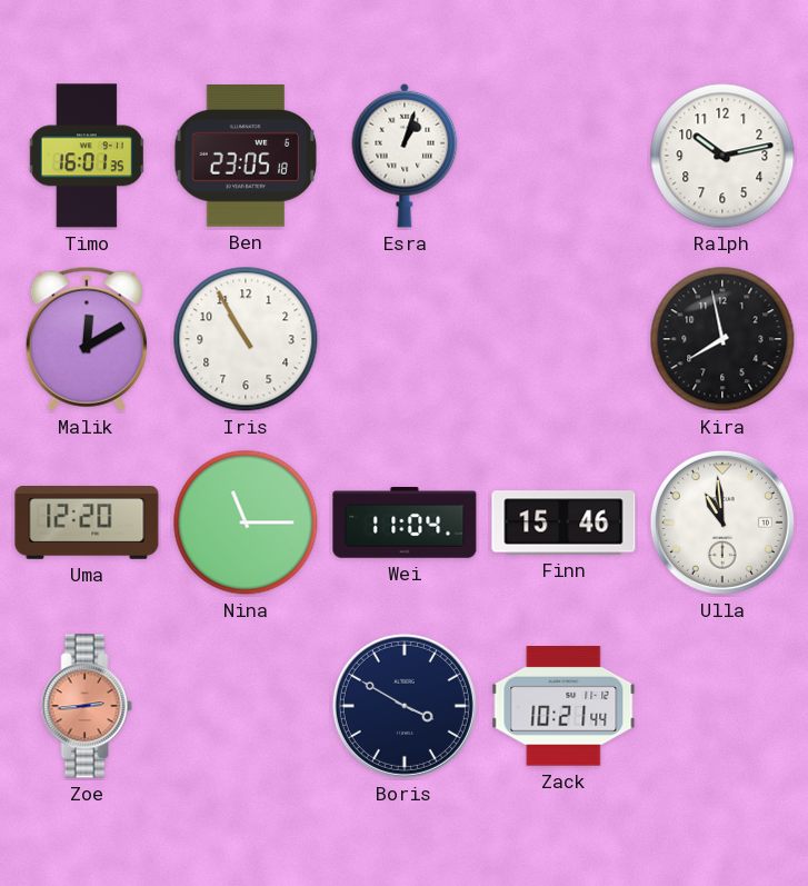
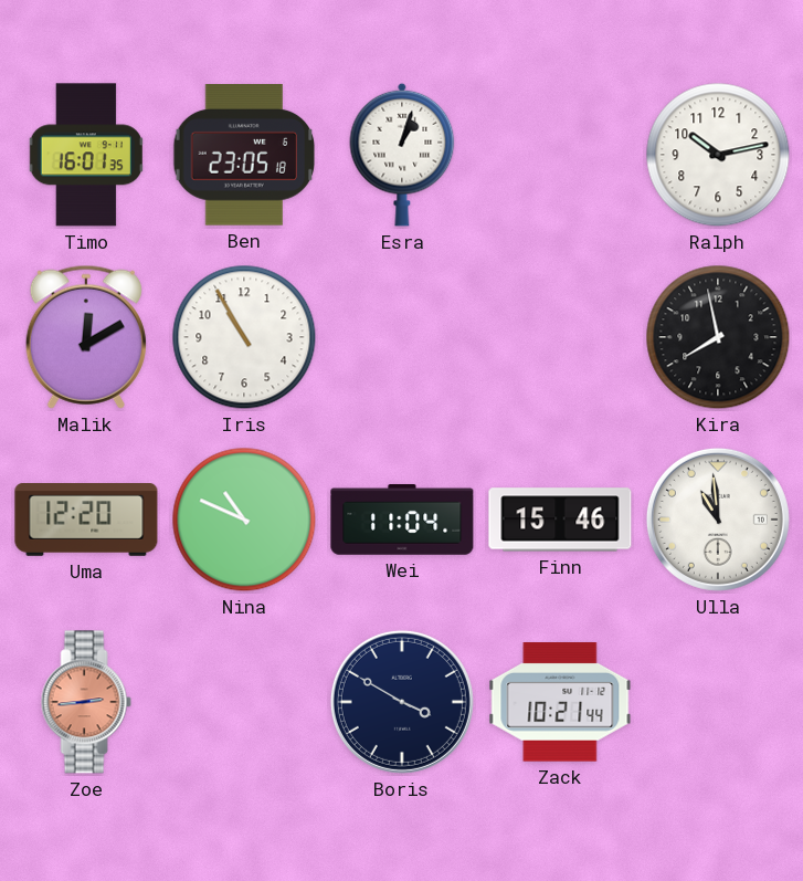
Nina: 11:15 -> 10:49 (244, 520)
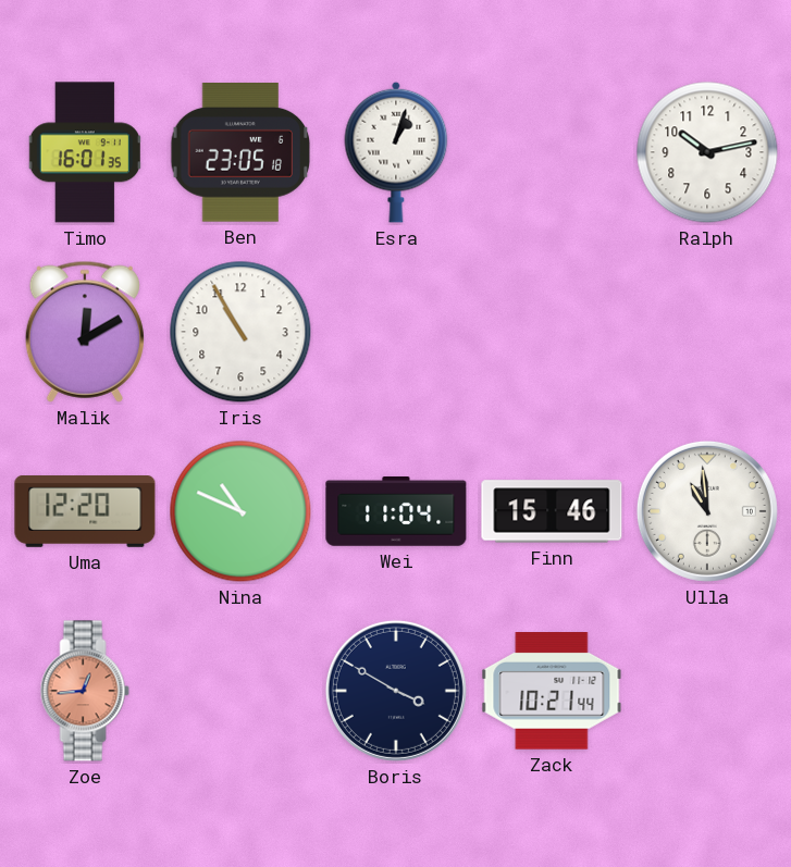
Kira: 7:58 -> none (718, 337)
Zoe: 2:44 -> 12:44 (85, 691)
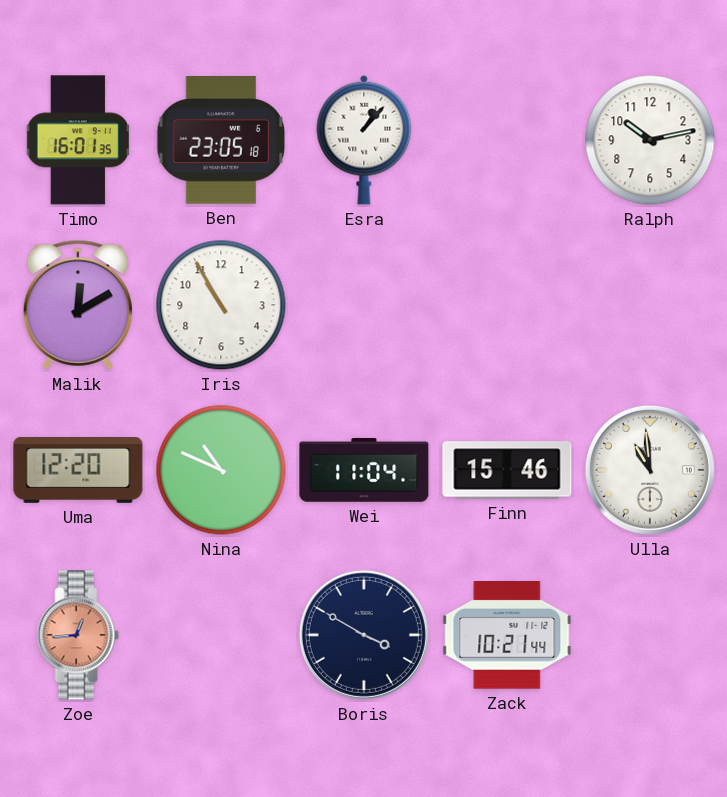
Esra: 1:03 -> 1:07 (364, 140)
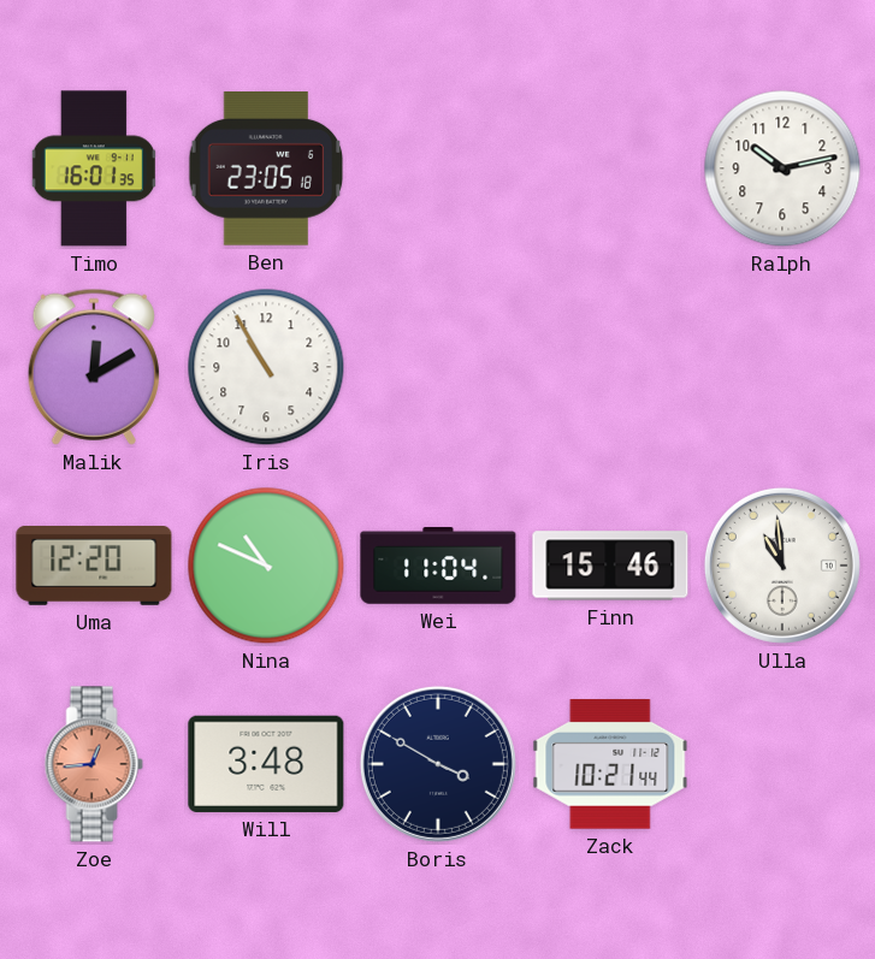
Esra: 1:07 -> none (364, 140)
Will: none -> 3:48 (266, 764)
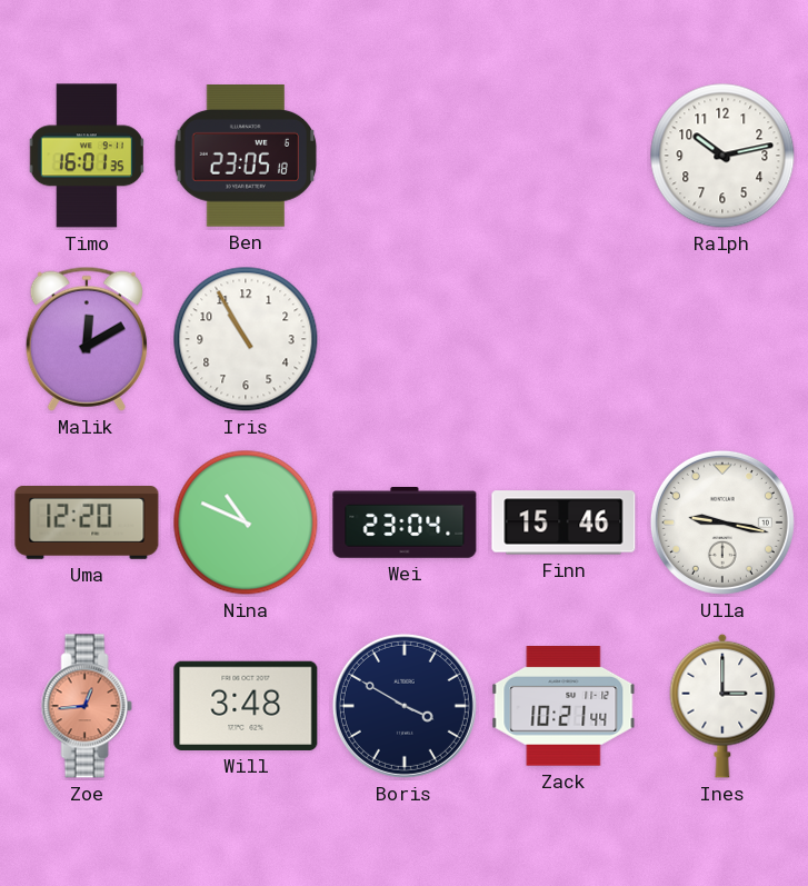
Wei: 11:04 -> 23:04 (405, 524)
Ulla: 10:59 -> 9:17 (722, 522)
Ines: none -> 3:00 (722, 706)
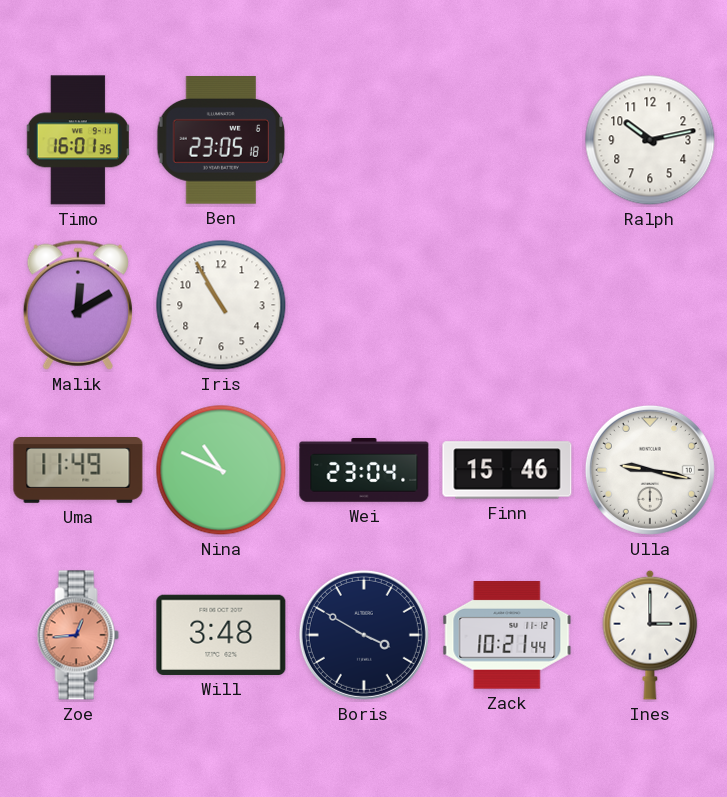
Uma: 12:20 -> 11:49 (78, 471)
